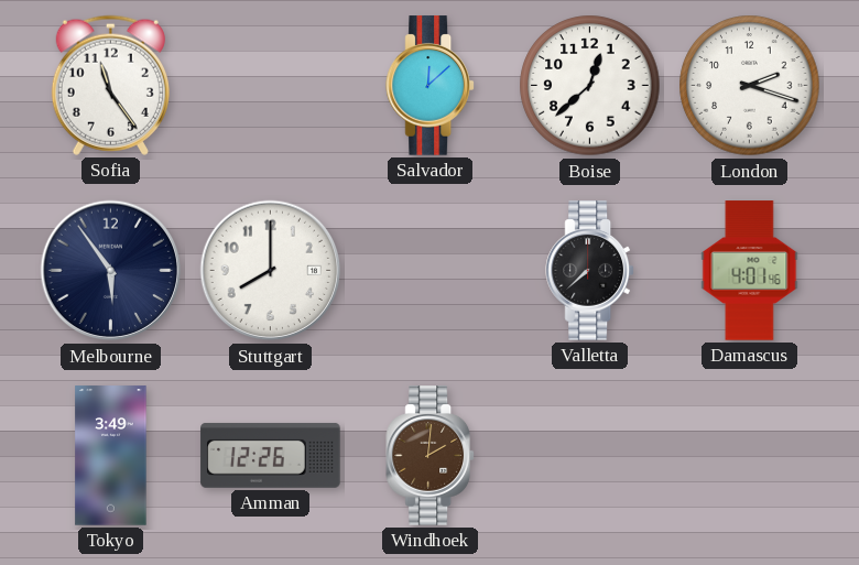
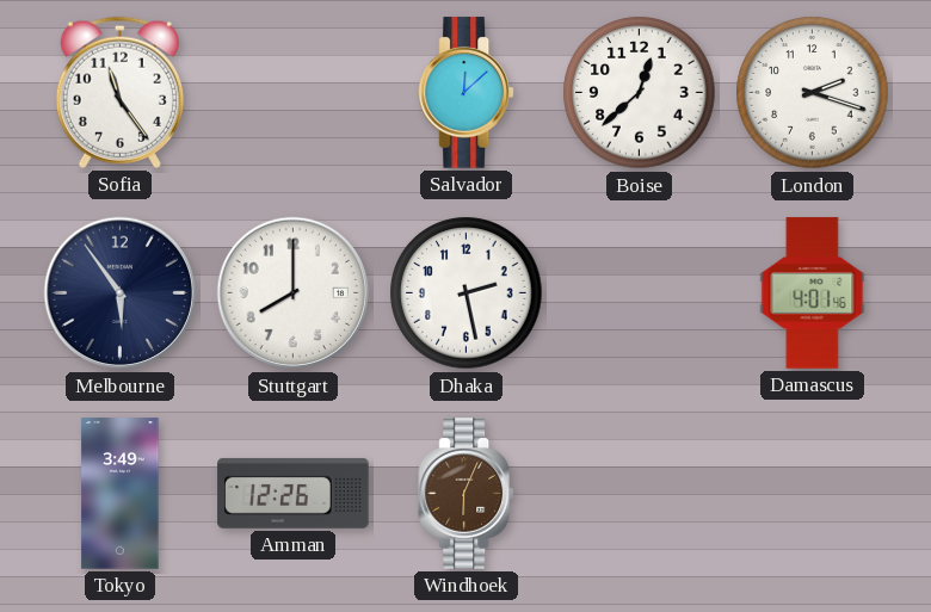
Dhaka: none -> 2:28 (467, 293)
Valletta: 7:38 -> none (590, 271)
Windhoek: 2:01 -> 6:04 (467, 494)
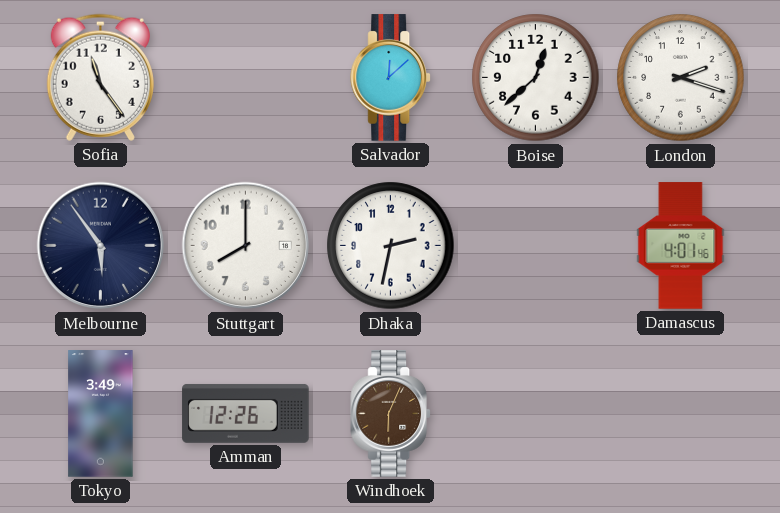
Dhaka: 2:28 -> 2:32 (391, 246)
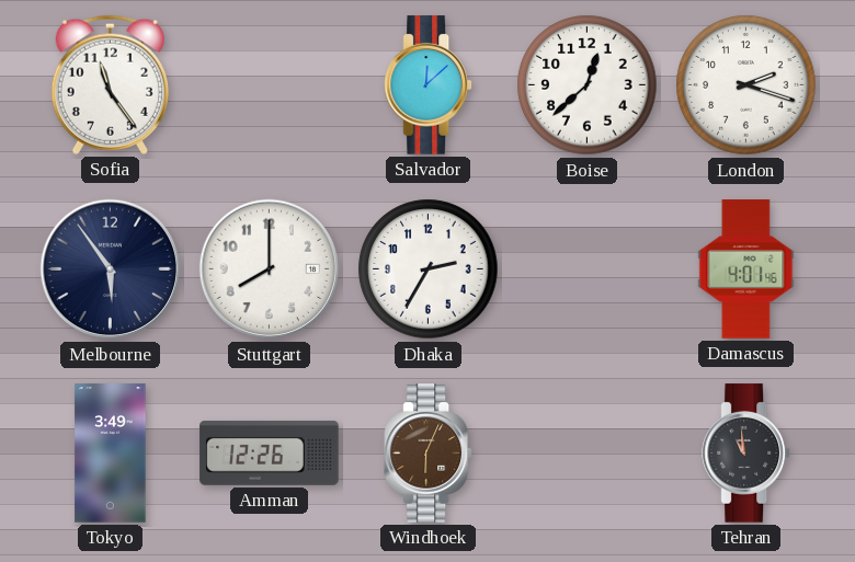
Dhaka: 2:32 -> 2:35 (429, 269)
Tehran: none -> 10:59 (746, 454)
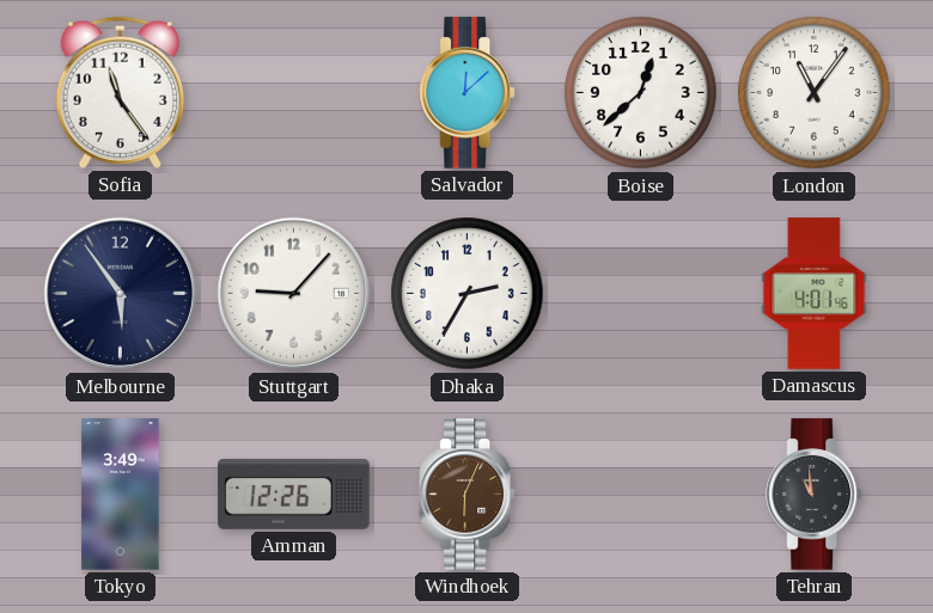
London: 2:18 -> 11:06 (815, 93)
Stuttgart: 8:00 -> 9:07 (294, 294)
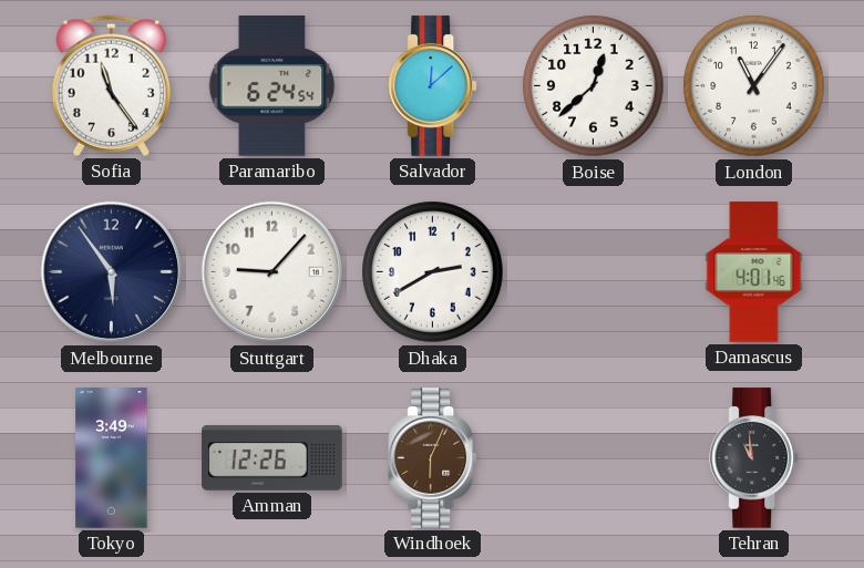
Paramaribo: none -> 6:24 (272, 86)
Dhaka: 2:35 -> 2:40 (433, 272)
